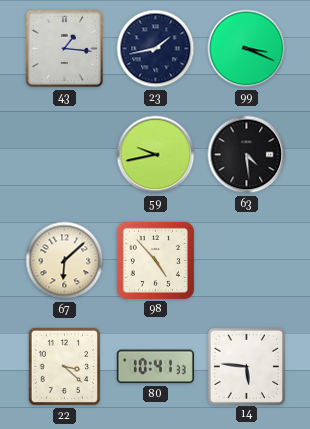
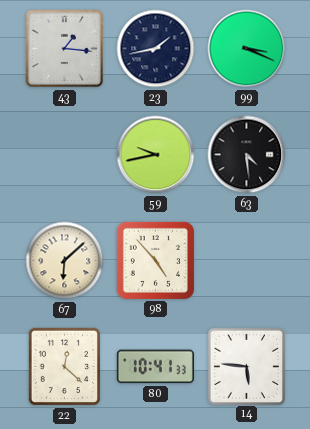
22: 3:22 -> 12:22 (65, 367)
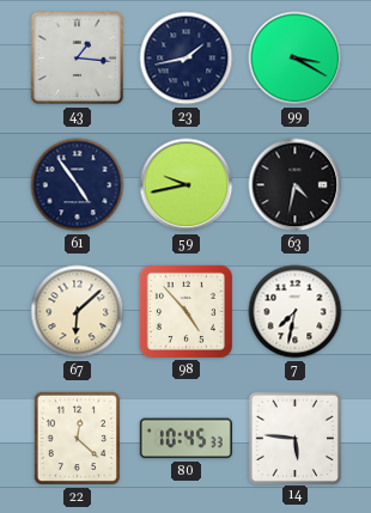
99: 3:19 -> 3:20 (296, 59)
61: none -> 4:54 (78, 185)
63: 4:29 -> 4:32 (296, 185)
7: none -> 7:32 (296, 312)
80: 10:41 -> 10:45 (185, 439)
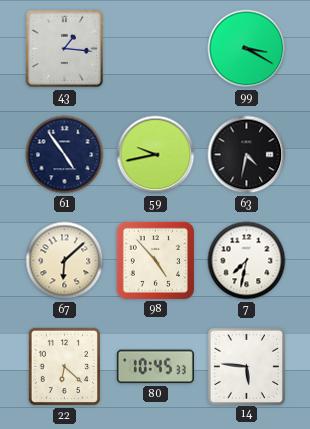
23: 1:43 -> none (187, 59)
22: 12:22 -> 6:22 (65, 367)
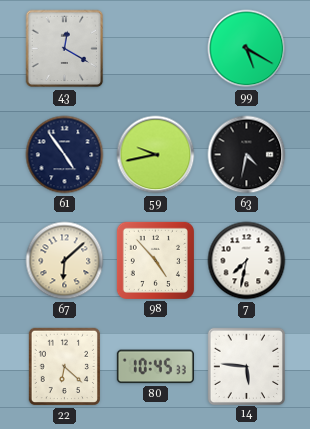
43: 1:16 -> 12:20 (65, 49)
99: 3:20 -> 5:20 (247, 49)
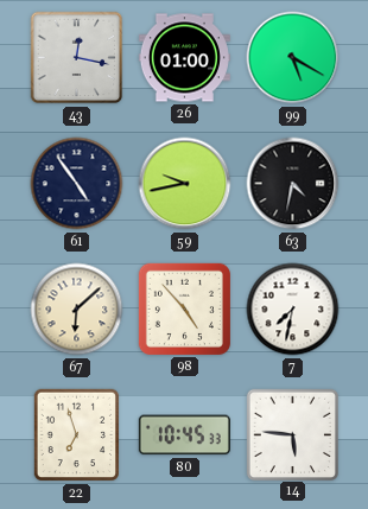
43: 12:20 -> 12:17 (77, 58)
26: none -> 01:00 (184, 58)
22: 6:22 -> 6:57 (77, 435)
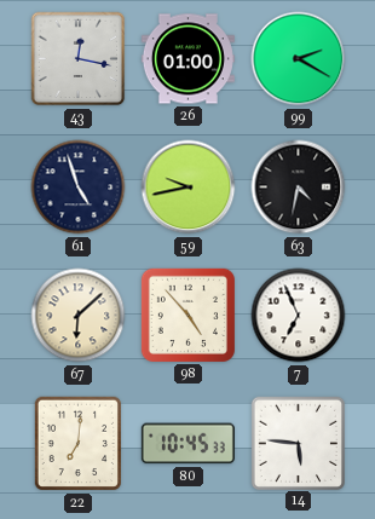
99: 5:20 -> 2:20 (299, 59)
61: 4:54 -> 4:57 (79, 188)
7: 7:32 -> 6:56 (299, 316)
22: 6:57 -> 7:01 (79, 444)
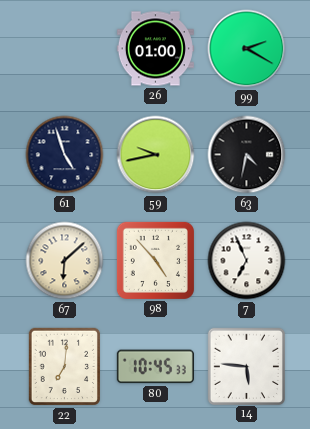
43: 12:17 -> none (79, 59)
